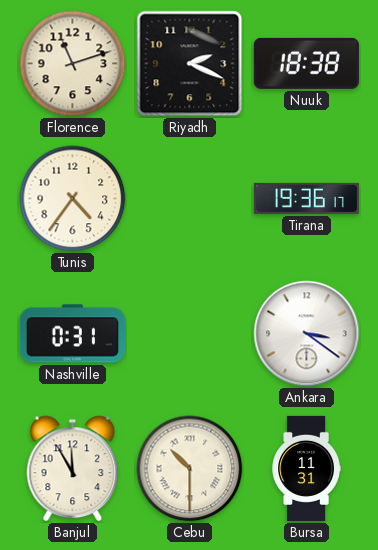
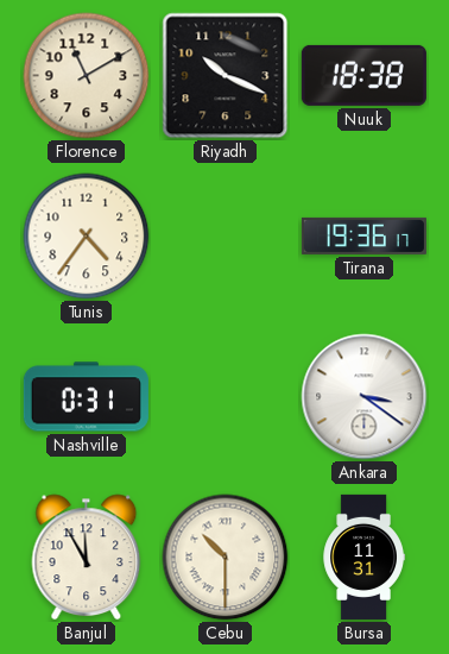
Florence: 11:12 -> 11:10 (87, 76)
Riyadh: 2:19 -> 10:19 (226, 76)
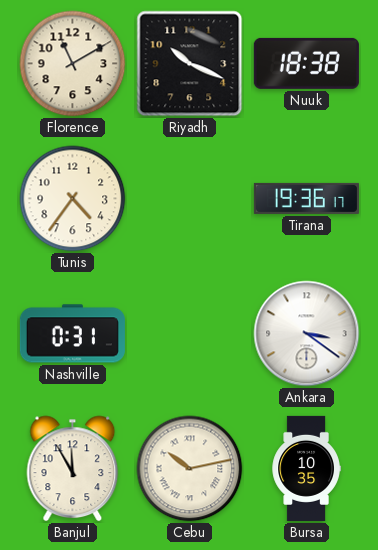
Cebu: 10:30 -> 10:13 (190, 469)
Bursa: 11:31 -> 10:35 (306, 468)
